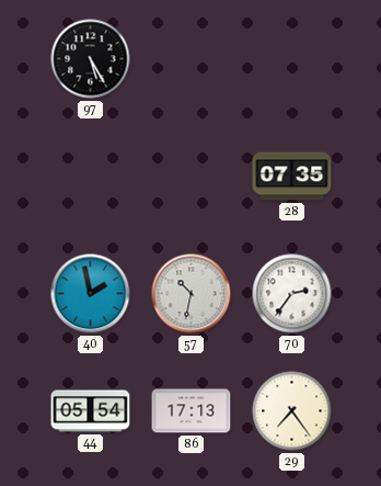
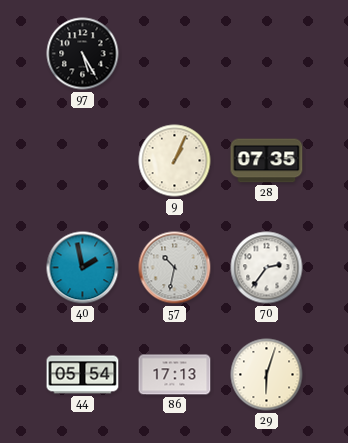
9: none -> 1:04 (175, 161)
29: 7:24 -> 6:03 (267, 375)
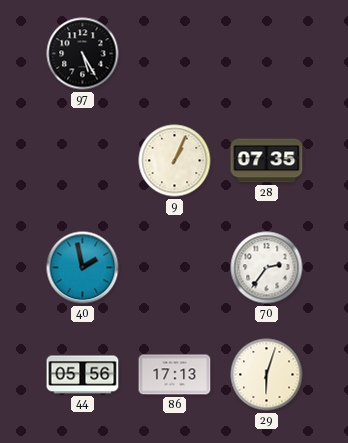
57: 10:32 -> none (175, 268)
44: 05:54 -> 05:56 (83, 375)
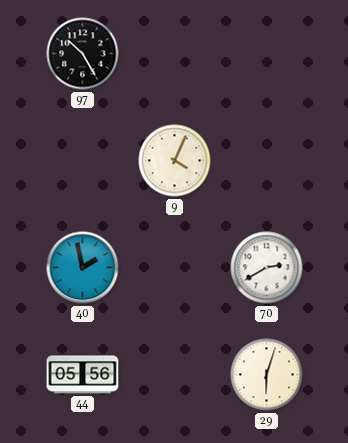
97: 5:25 -> 10:25 (83, 54)
9: 1:04 -> 4:04 (175, 161)
28: 07:35 -> none (267, 161)
70: 2:36 -> 2:40 (267, 268)
86: 17:13 -> none (175, 375)
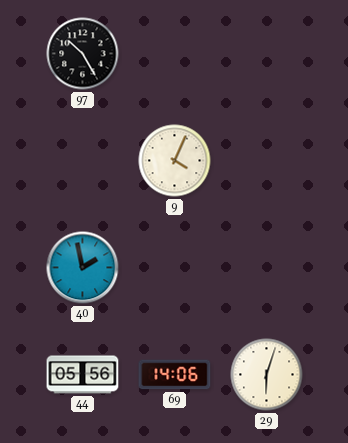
70: 2:40 -> none (267, 268)
69: none -> 14:06 (175, 375)
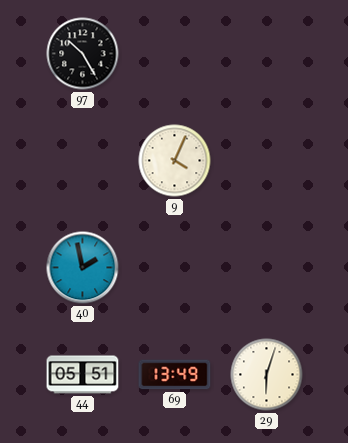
44: 05:56 -> 05:51 (83, 375)
69: 14:06 -> 13:49 (175, 375)
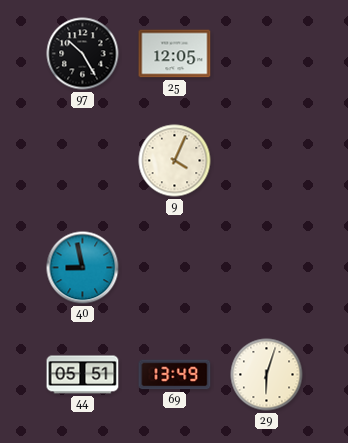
25: none -> 12:05 (175, 54)
40: 1:58 -> 8:58 (83, 268)
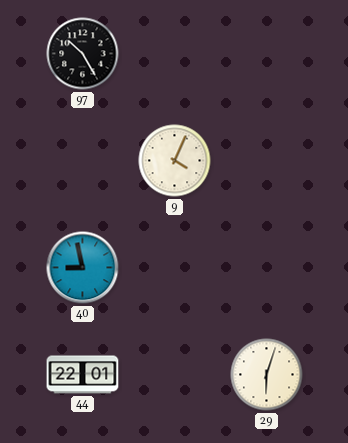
25: 12:05 -> none (175, 54)
44: 05:51 -> 22:01 (83, 375)
69: 13:49 -> none (175, 375)
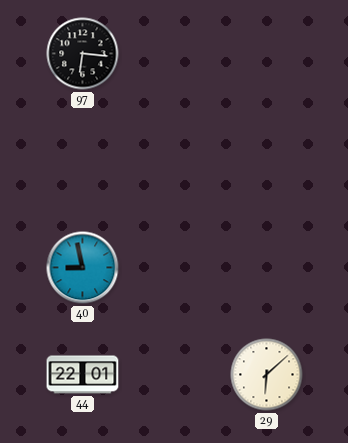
97: 10:25 -> 6:16 (83, 54)
9: 4:04 -> none (175, 161)
29: 6:03 -> 6:08 (267, 375)
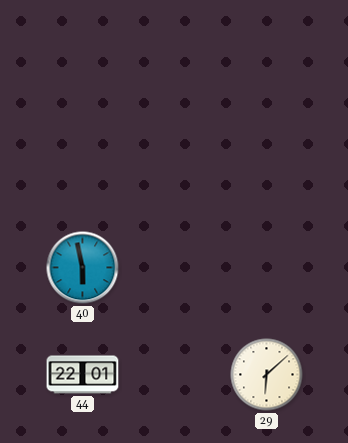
97: 6:16 -> none (83, 54)
40: 8:58 -> 5:58 (83, 268)
